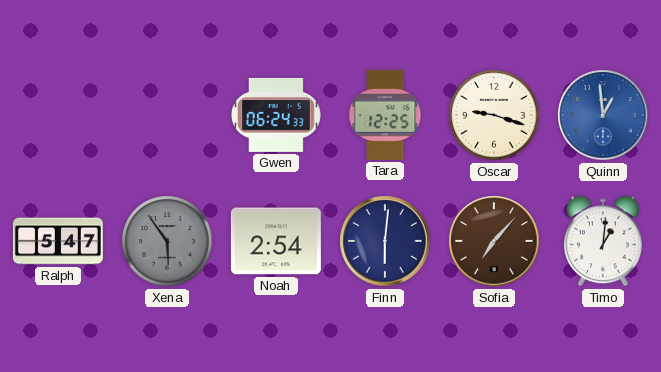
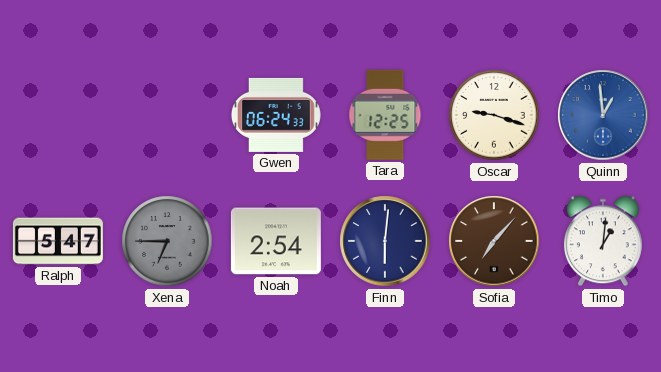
Xena: 5:54 -> 6:45 (167, 241)
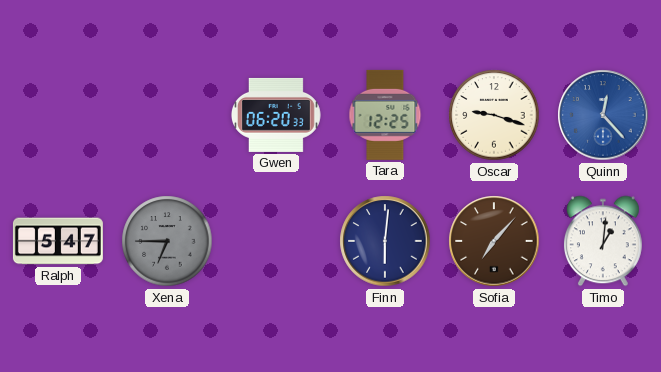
Gwen: 06:24 -> 06:20 (276, 115)
Quinn: 12:59 -> 12:23 (603, 115)
Noah: 2:54 -> none (276, 241)
